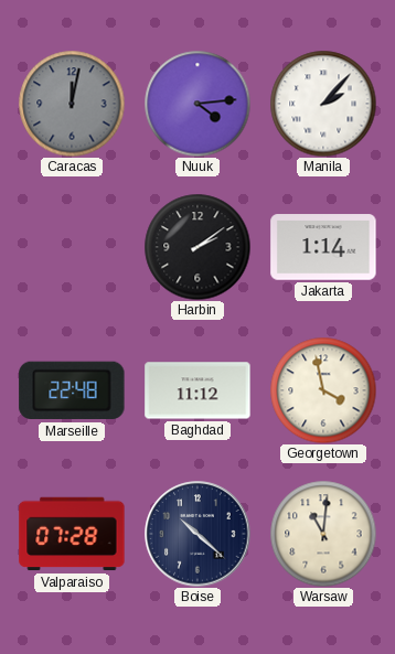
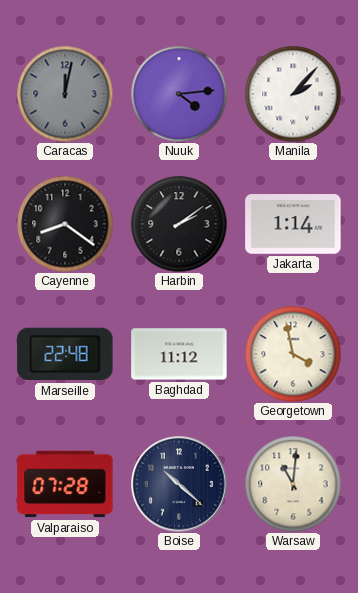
Cayenne: none -> 8:21 (65, 224)
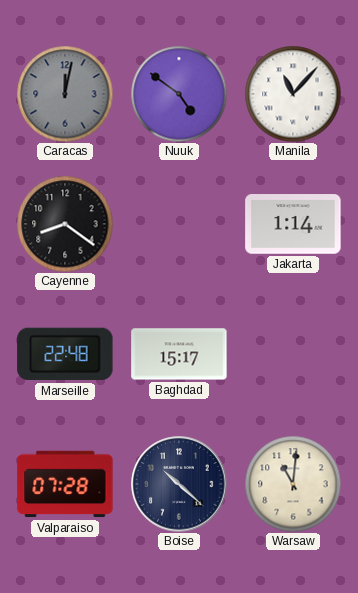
Nuuk: 4:14 -> 4:51 (179, 94)
Manila: 2:07 -> 11:07 (293, 94)
Harbin: 2:09 -> none (179, 224)
Baghdad: 11:12 -> 15:17 (179, 354)
Georgetown: 3:58 -> none (293, 354)
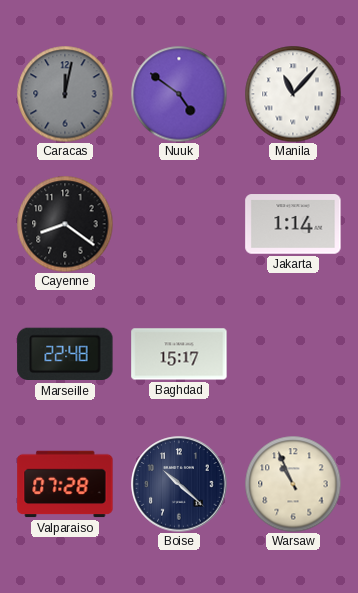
Warsaw: 11:01 -> 10:56 (293, 484)
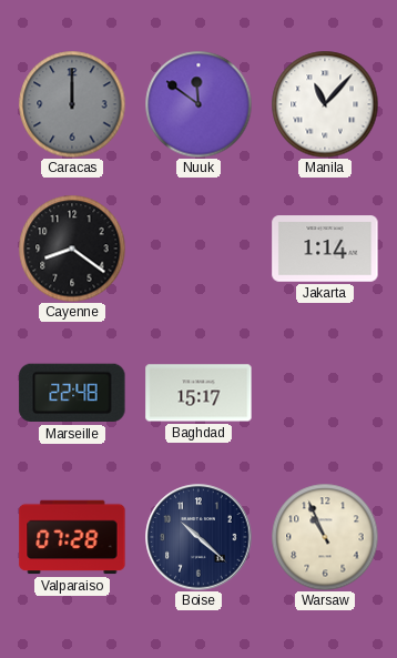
Caracas: 12:02 -> 12:00 (72, 104)
Nuuk: 4:51 -> 11:51 (198, 104)
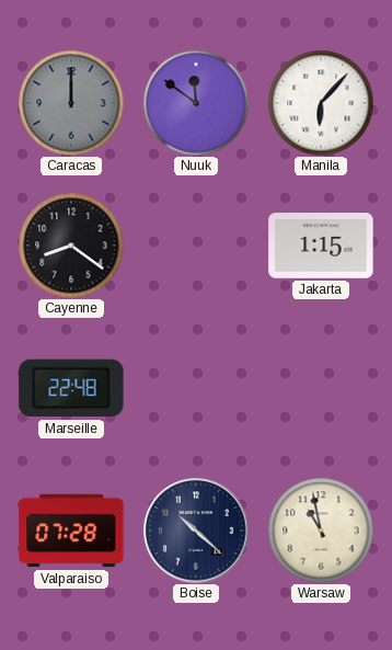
Manila: 11:07 -> 6:07 (321, 103)
Jakarta: 1:14 -> 1:15 (321, 246)
Baghdad: 15:17 -> none (198, 393)
Warsaw: 10:56 -> 10:58 (321, 531)
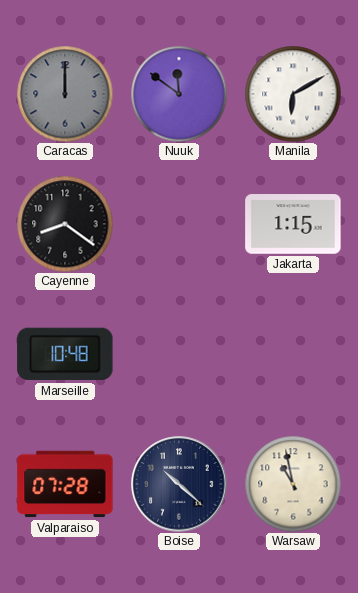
Manila: 6:07 -> 6:10 (293, 94)
Marseille: 22:48 -> 10:48 (65, 354)
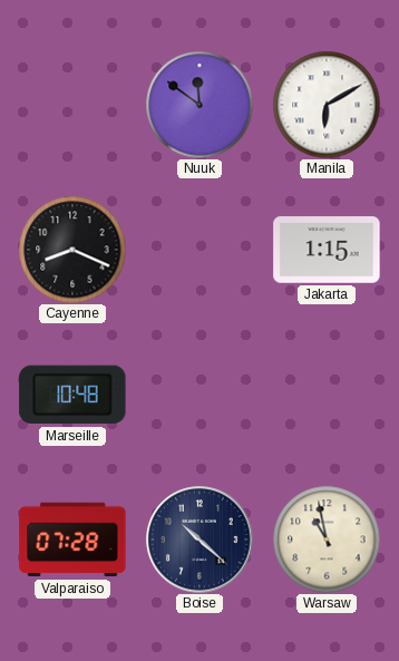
Caracas: 12:00 -> none (65, 94)
Cayenne: 8:21 -> 8:19 (72, 250)
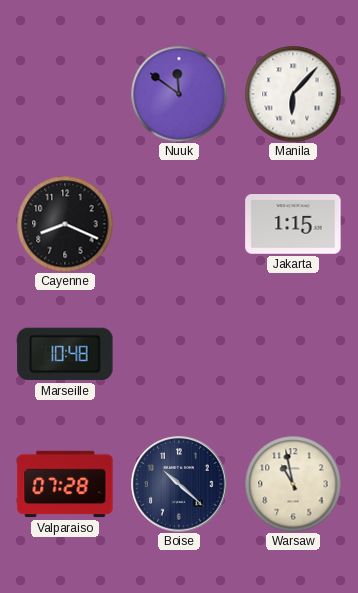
Manila: 6:10 -> 6:07 (293, 94)
